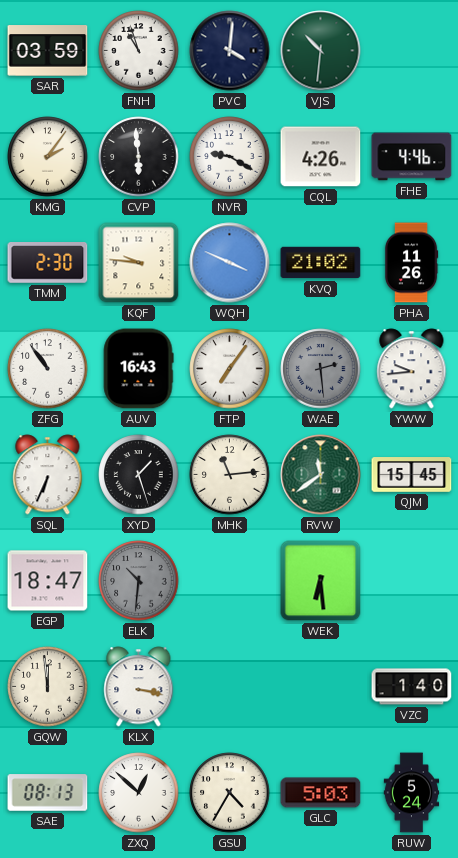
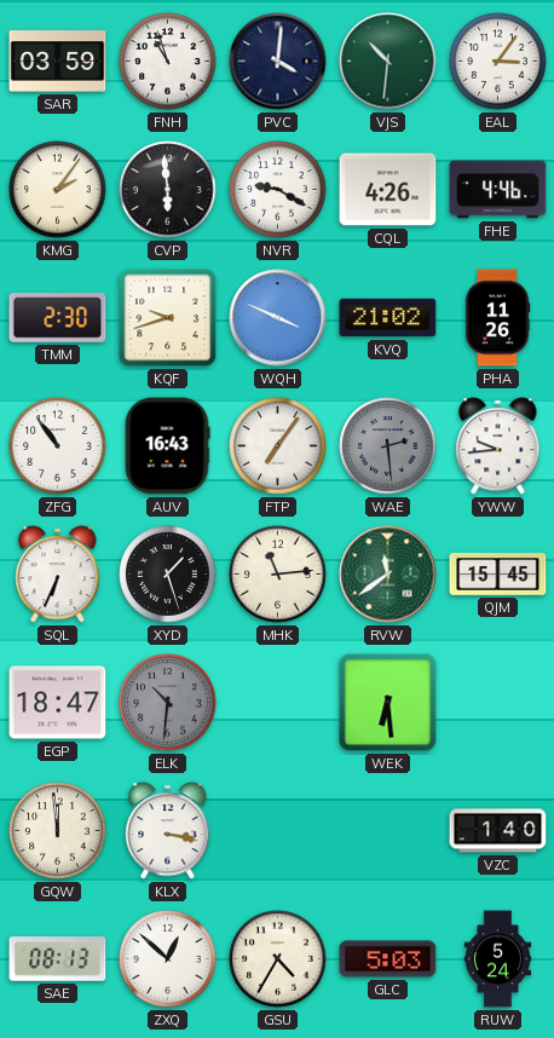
EAL: none -> 3:06 (498, 62)
KQF: 9:46 -> 9:42 (168, 318)
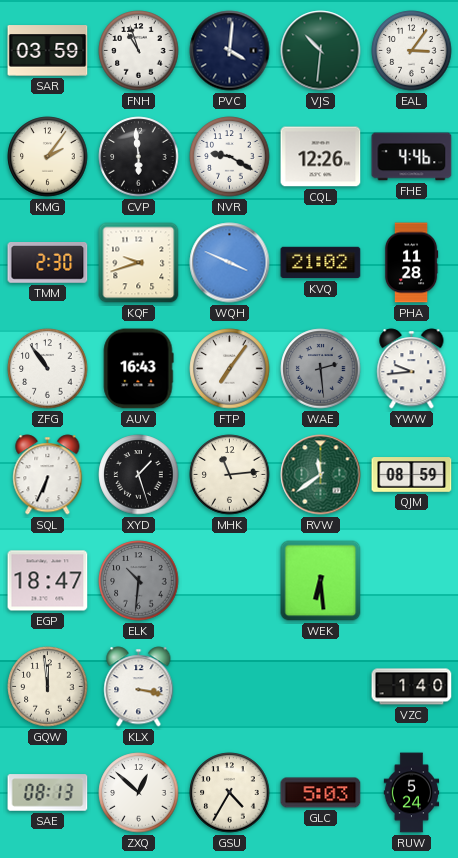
CQL: 4:26 -> 12:26 (321, 157)
PHA: 11:26 -> 11:28 (411, 263)
QJM: 15:45 -> 08:59 (412, 475)
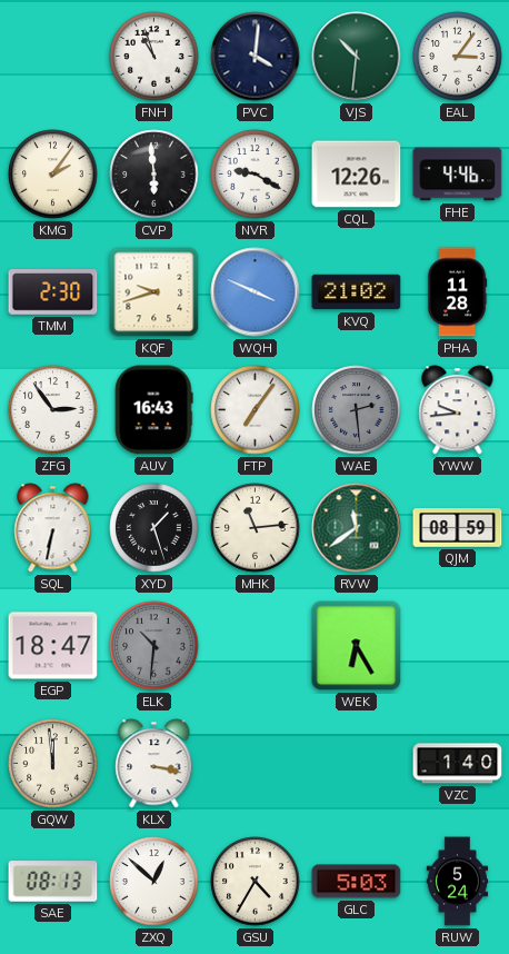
SAR: 03:59 -> none (48, 51)
ZFG: 10:54 -> 2:54 (53, 410)
SQL: 6:34 -> 6:32 (53, 528)
WEK: 6:29 -> 6:25 (357, 646)
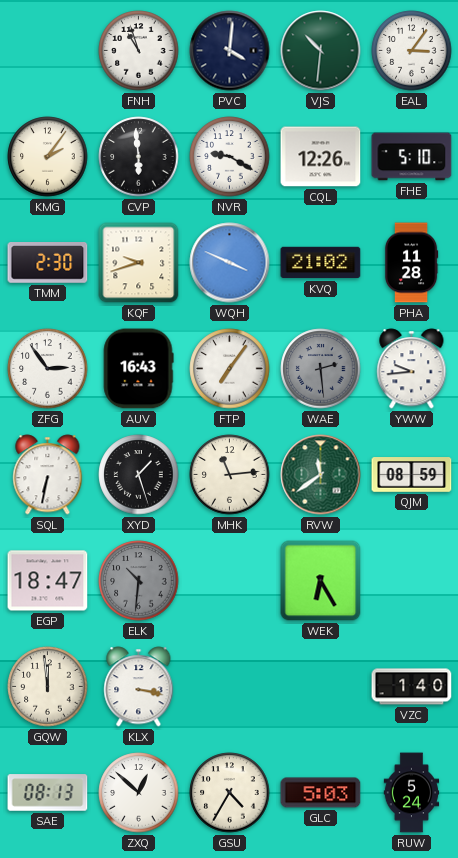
FHE: 4:46 -> 5:10 (412, 157)
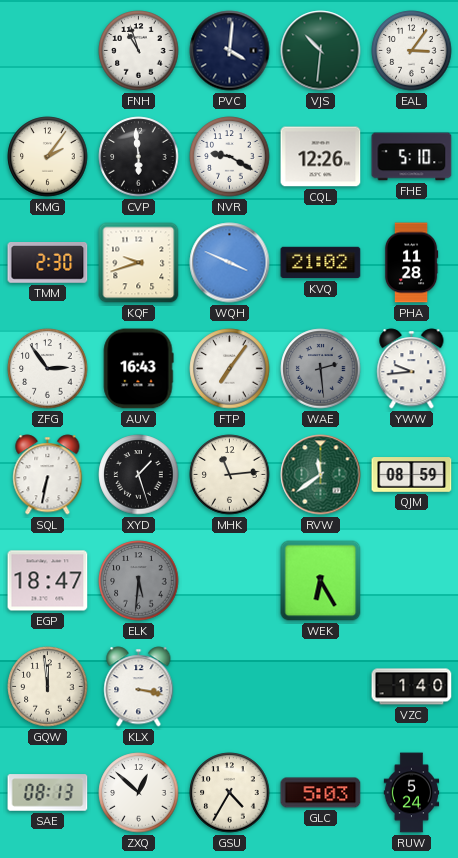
ELK: 10:31 -> 5:31 (139, 581)
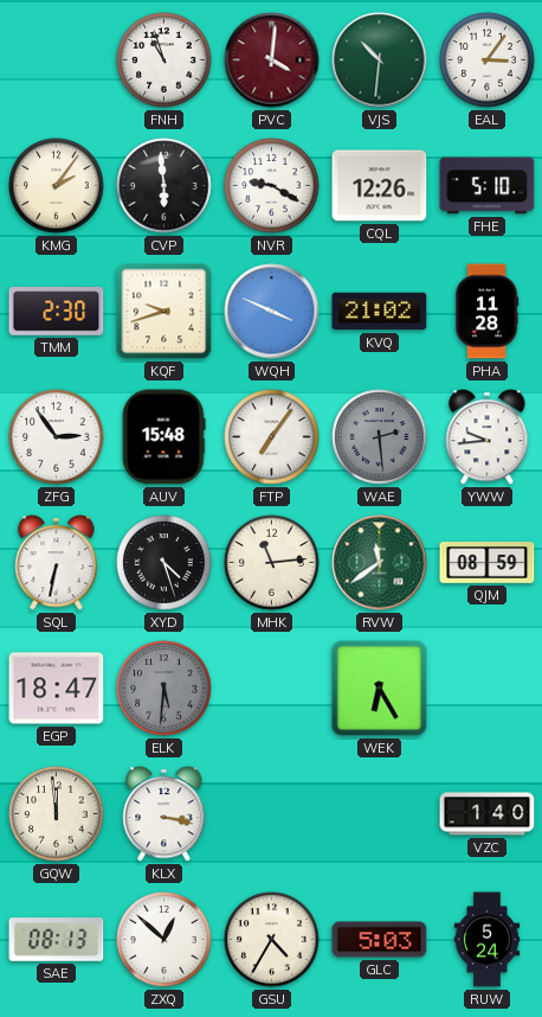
PVC dial: navy -> burgundy (272, 60)
AUV: 16:43 -> 15:48 (163, 437)
XYD: 1:27 -> 4:27 (164, 563)
